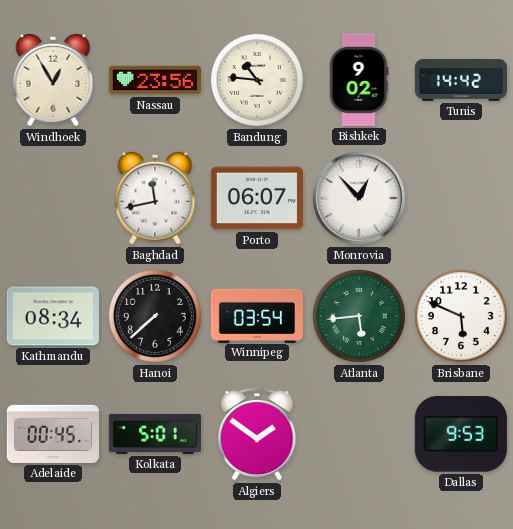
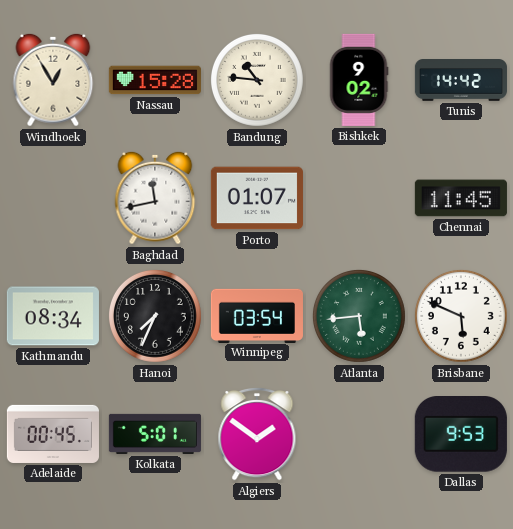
Nassau: 23:56 -> 15:28 (155, 80)
Porto: 06:07 -> 01:07 (257, 198)
Monrovia: 12:53 -> none (359, 198)
Chennai: none -> 11:45 (461, 198)
Hanoi: 7:38 -> 7:34 (155, 316)
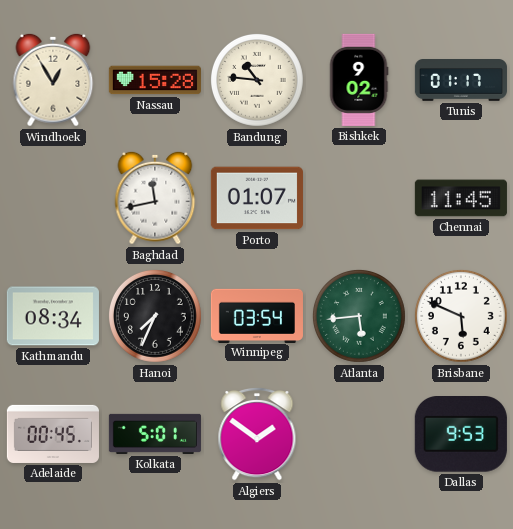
Tunis: 14:42 -> 01:17 (461, 81)
